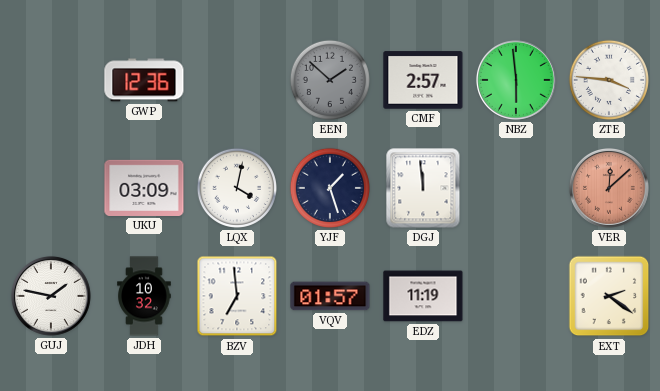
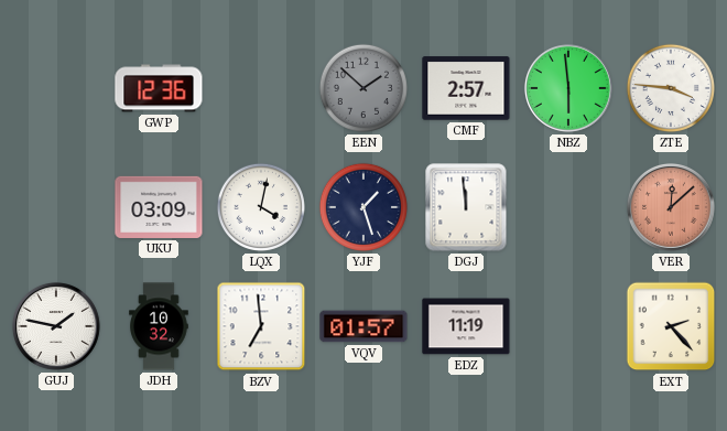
EXT: 2:21 -> 2:23 (671, 326)
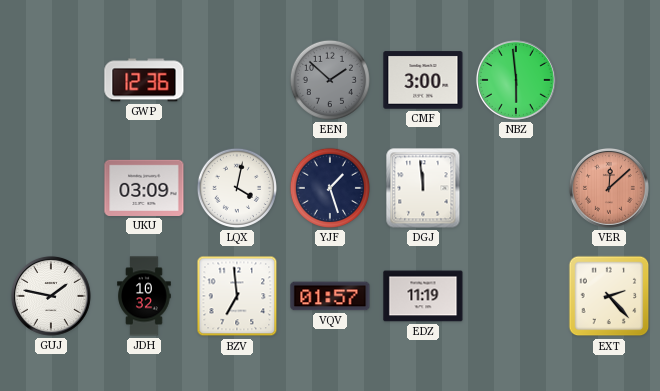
CMF: 2:57 -> 3:00 (423, 80)
ZTE: 3:46 -> none (671, 88)
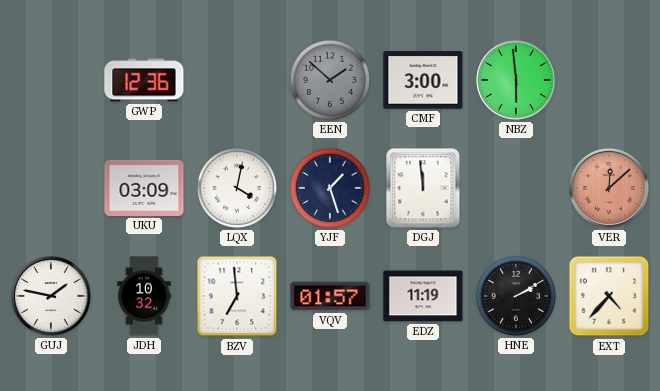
HNE: none -> 2:10 (516, 296)
EXT: 2:23 -> 4:37 (609, 296)
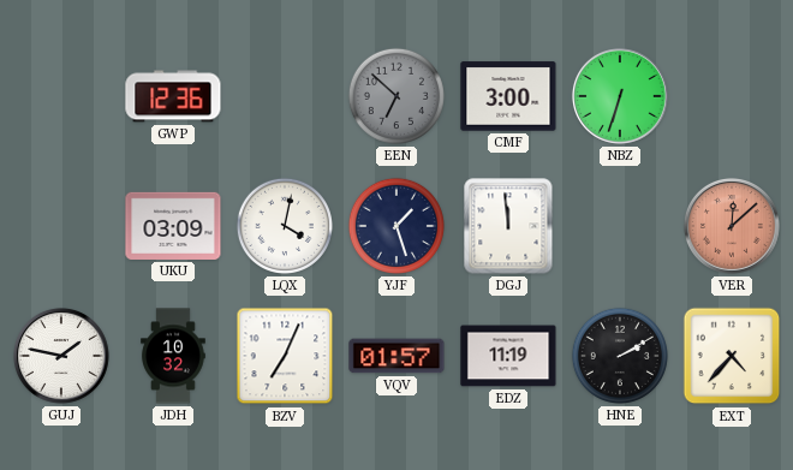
EEN: 1:52 -> 6:52 (396, 96)
NBZ: 5:59 -> 6:33 (620, 96)
BZV: 6:59 -> 7:04 (285, 356)
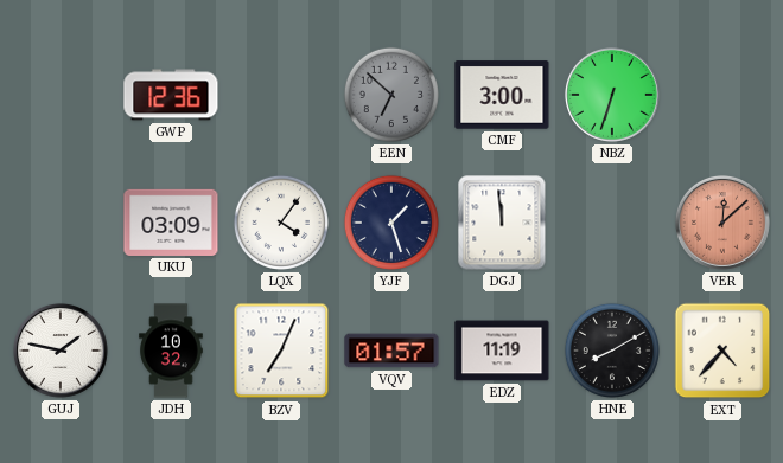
LQX: 4:02 -> 4:06 (281, 223)
HNE: 2:10 -> 8:10 (612, 351)
